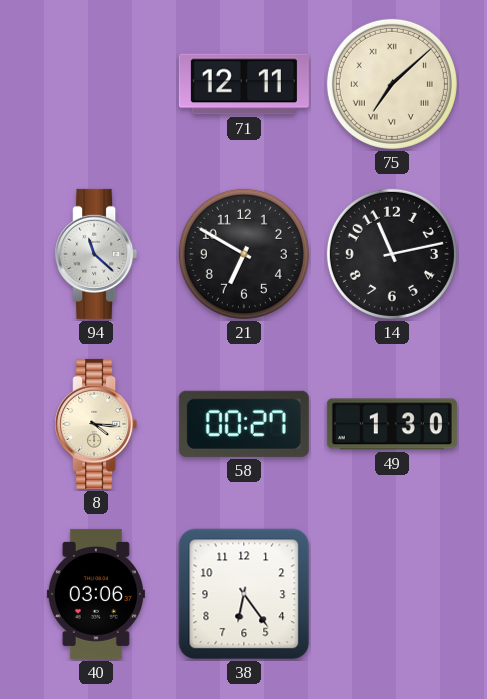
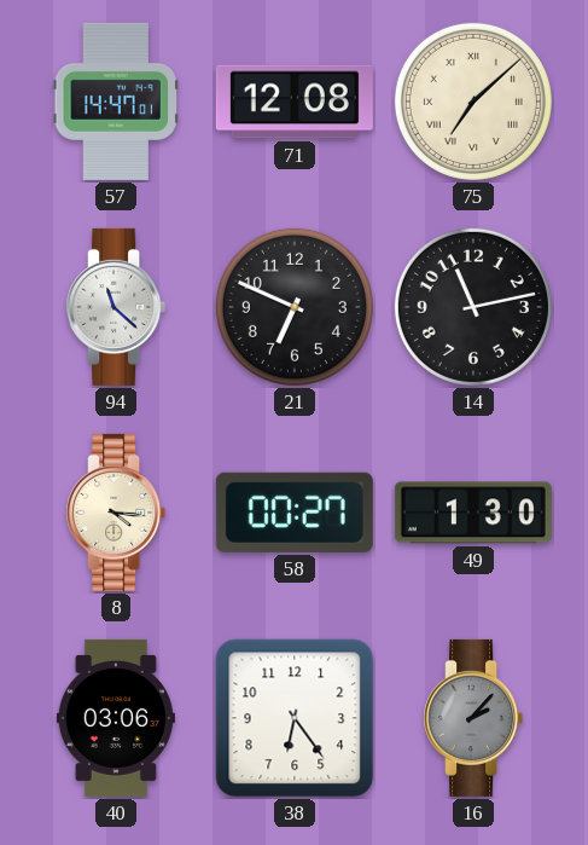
57: none -> 14:47 (116, 102)
71: 12:11 -> 12:08 (295, 102)
21: 6:50 -> 6:49 (295, 307)
16: none -> 2:07 (473, 718)
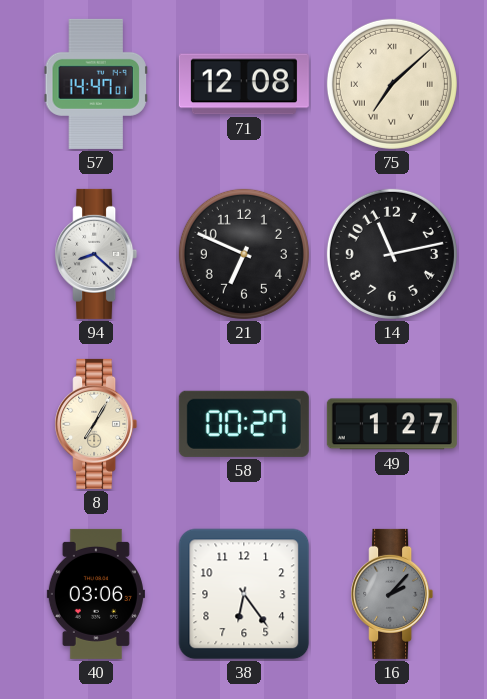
94: 11:22 -> 8:22 (96, 254)
8: 4:16 -> 7:05 (96, 424)
49: 1:30 -> 1:27 (392, 424)
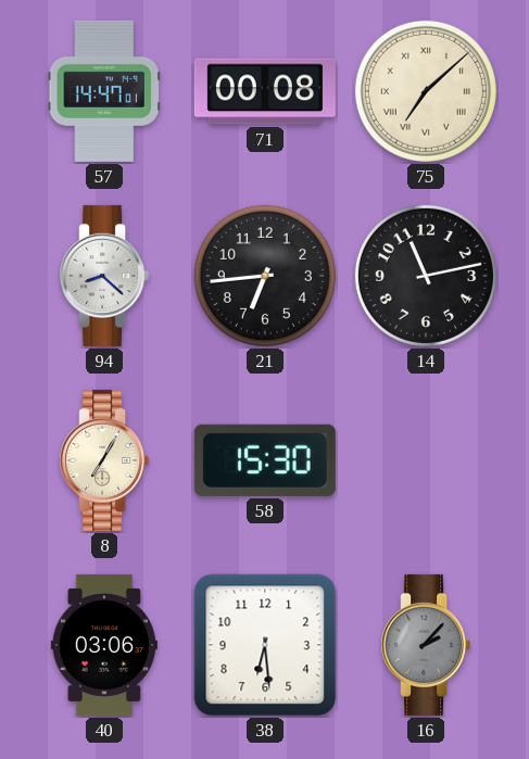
71: 12:08 -> 00:08 (265, 91)
21: 6:49 -> 6:44 (265, 276)
58: 00:27 -> 15:30 (265, 460)
49: 1:27 -> none (392, 424)
38: 6:24 -> 6:29 (265, 645)
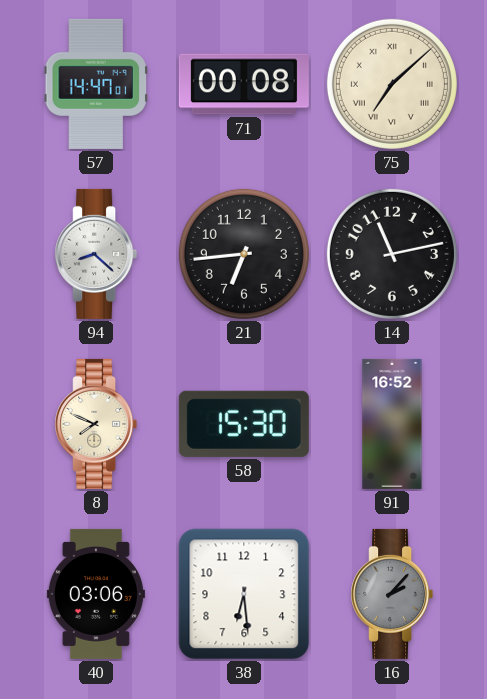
8: 7:05 -> 7:49 (96, 424)
91: none -> 16:52 (392, 424)
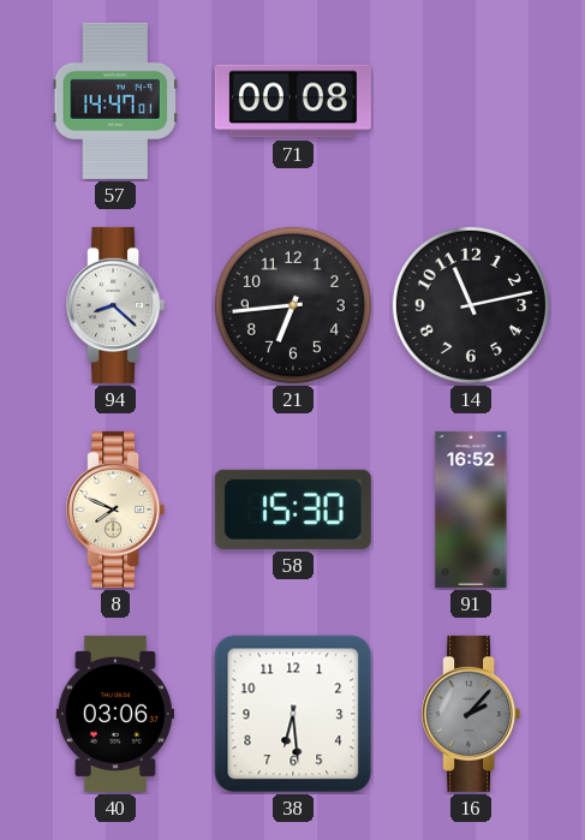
75: 7:08 -> none (392, 84)
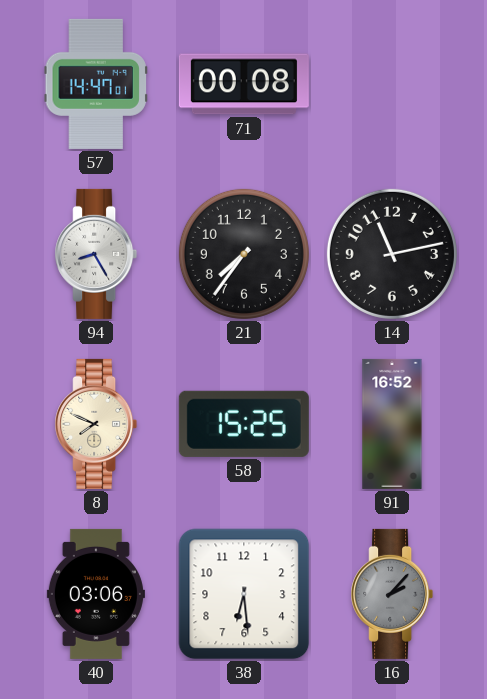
94: 8:22 -> 8:25 (96, 254)
21: 6:44 -> 7:36 (244, 254)
58: 15:30 -> 15:25 (244, 424)
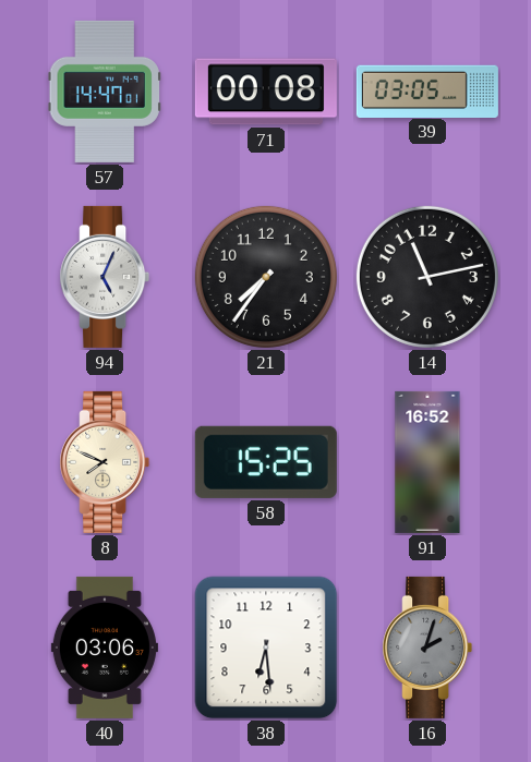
39: none -> 03:05 (427, 90)
94: 8:25 -> 5:04 (105, 277)
16: 2:07 -> 2:03 (427, 648)
